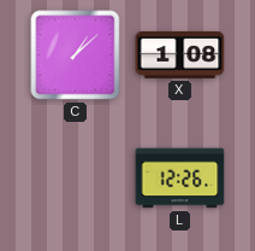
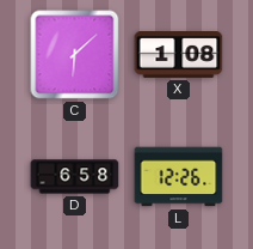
C: 1:08 -> 6:08 (75, 55)
D: none -> 6:58 (75, 177)
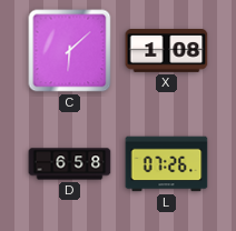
L: 12:26 -> 07:26 (167, 164)
